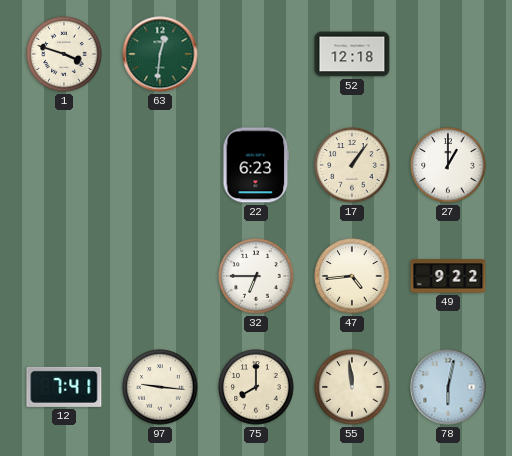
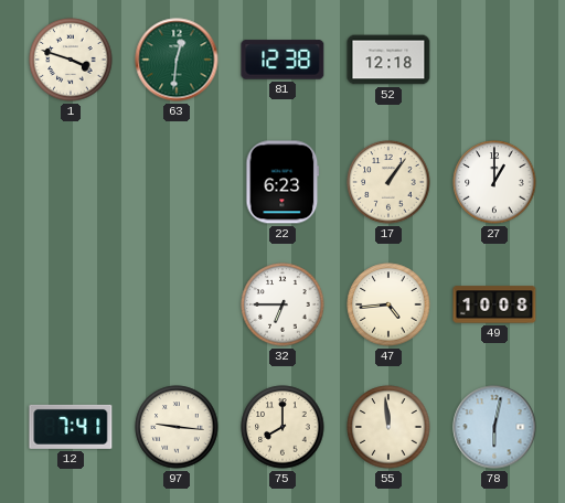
81: none -> 12:38 (282, 60)
49: 9:22 -> 10:08 (494, 304)
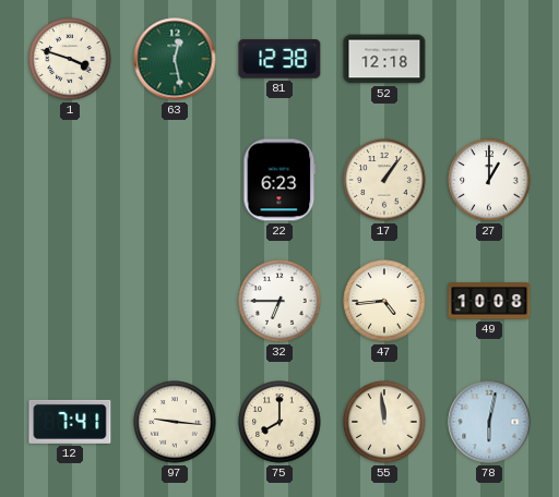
63: 12:31 -> 12:28 (175, 59)
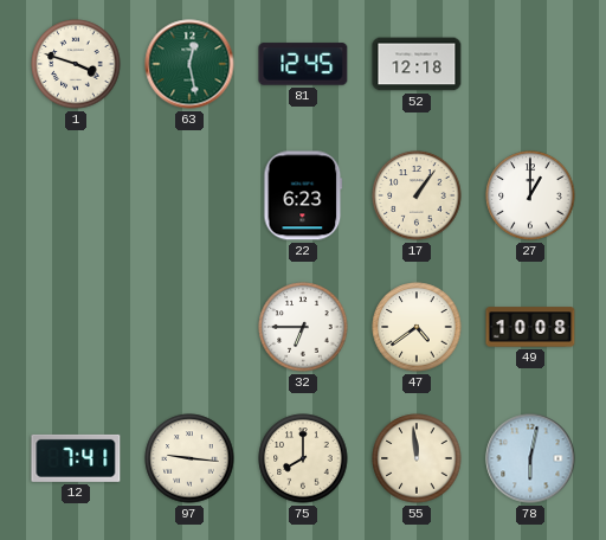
81: 12:38 -> 12:45 (303, 64)
47: 4:44 -> 4:39 (417, 327)
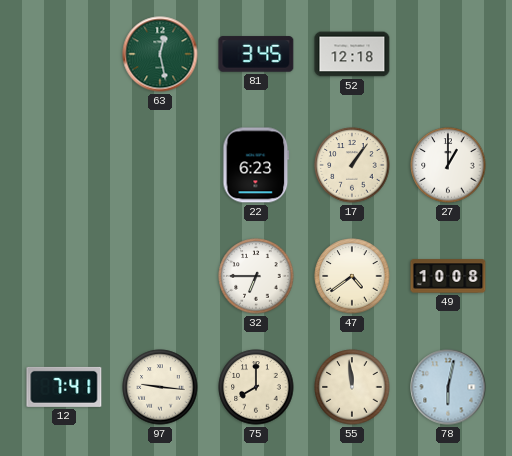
1: 3:48 -> none (76, 64)
81: 12:45 -> 3:45 (256, 54)
